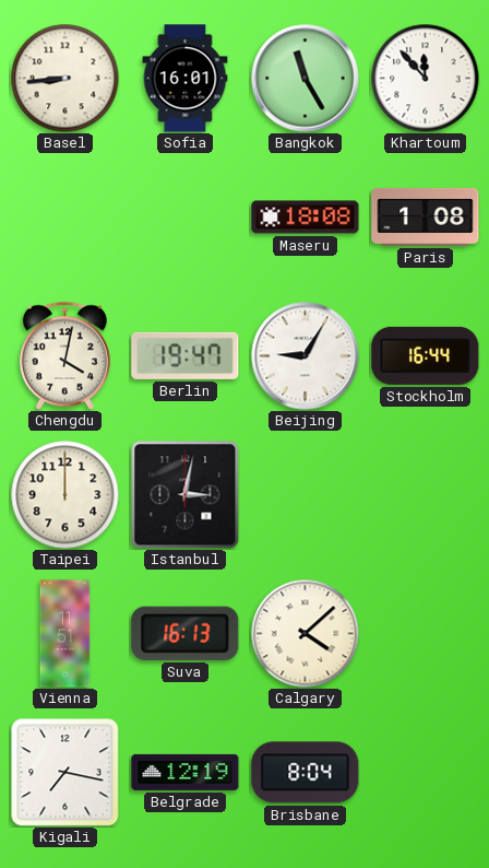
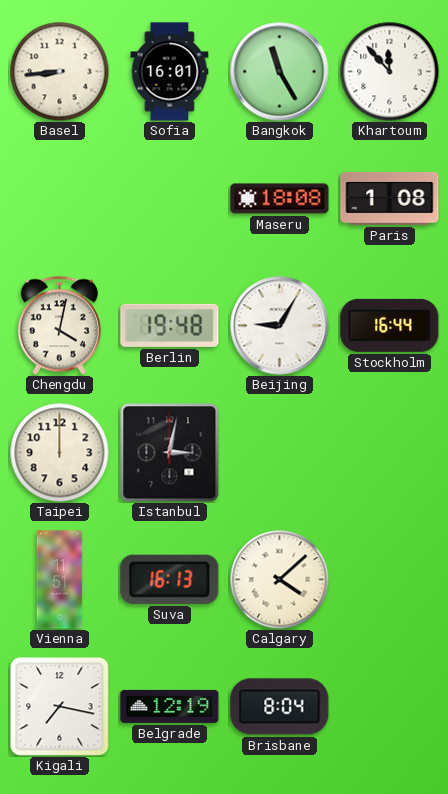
Berlin: 19:47 -> 19:48 (170, 325)
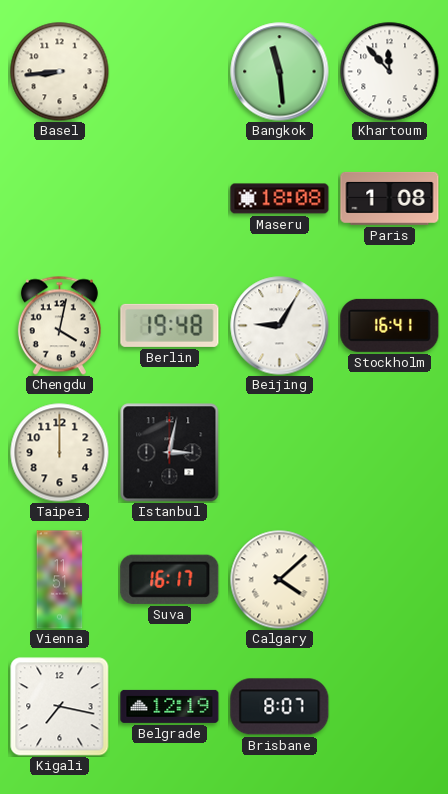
Sofia: 16:01 -> none (170, 72)
Bangkok: 11:25 -> 11:29 (280, 72)
Stockholm: 16:44 -> 16:41 (390, 325)
Suva: 16:13 -> 16:17 (170, 579)
Brisbane: 8:04 -> 8:07 (280, 707)
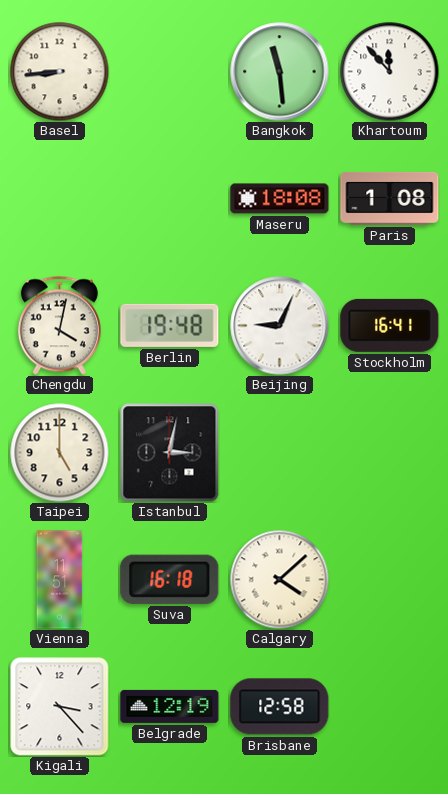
Beijing: 9:05 -> 9:04 (280, 326)
Taipei: 12:00 -> 5:00 (60, 453)
Suva: 16:17 -> 16:18 (170, 579)
Kigali: 7:17 -> 3:23 (59, 706)
Brisbane: 8:07 -> 12:58 (280, 707)
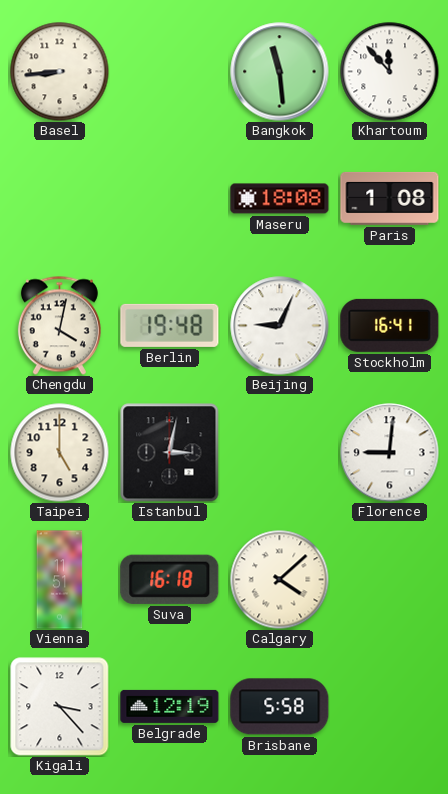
Florence: none -> 9:01 (390, 453)
Brisbane: 12:58 -> 5:58 (280, 707)
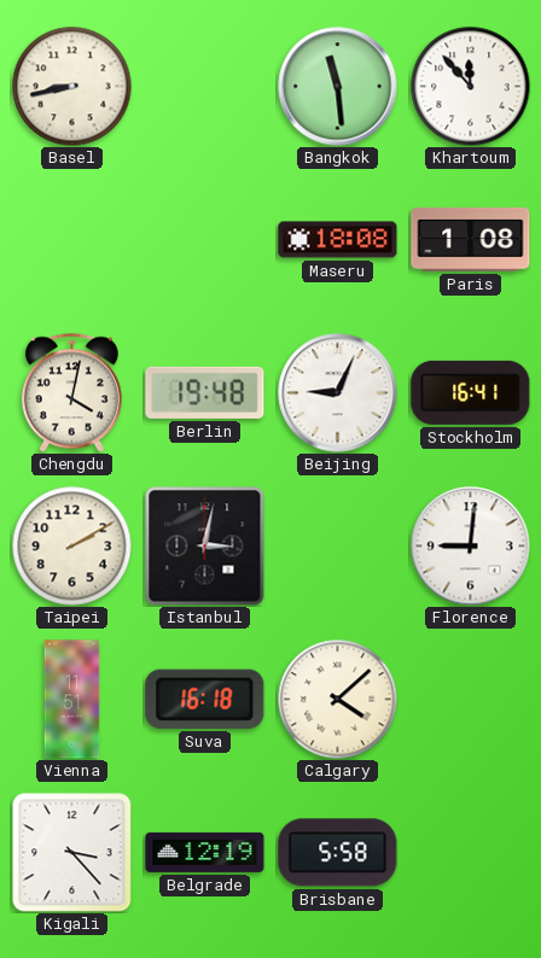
Basel: 8:44 -> 8:43 (72, 87)
Taipei: 5:00 -> 2:10 (72, 547)
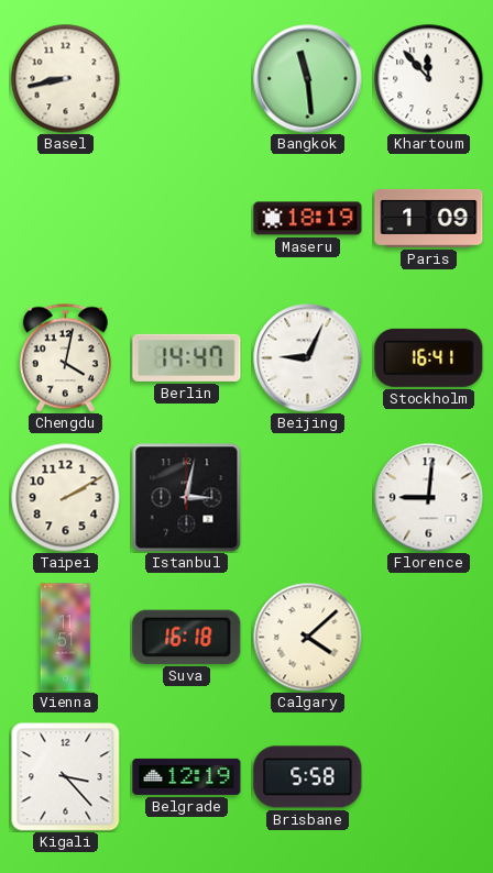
Maseru: 18:08 -> 18:19 (308, 219)
Paris: 1:08 -> 1:09 (429, 218)
Berlin: 19:48 -> 14:47 (187, 357)
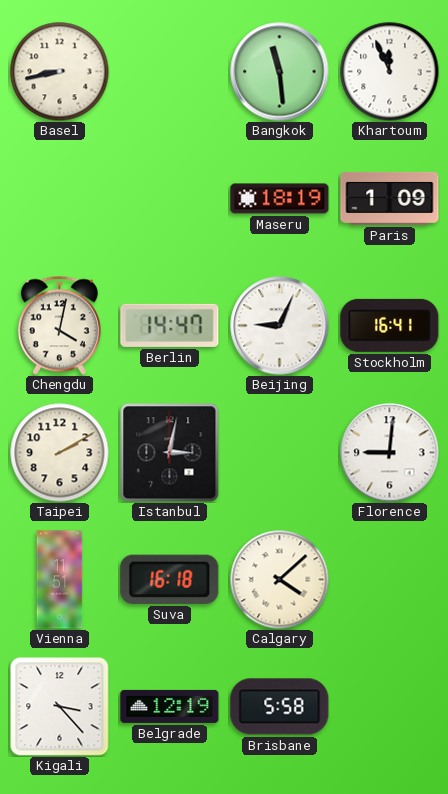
Khartoum: 11:53 -> 11:56 (390, 72)
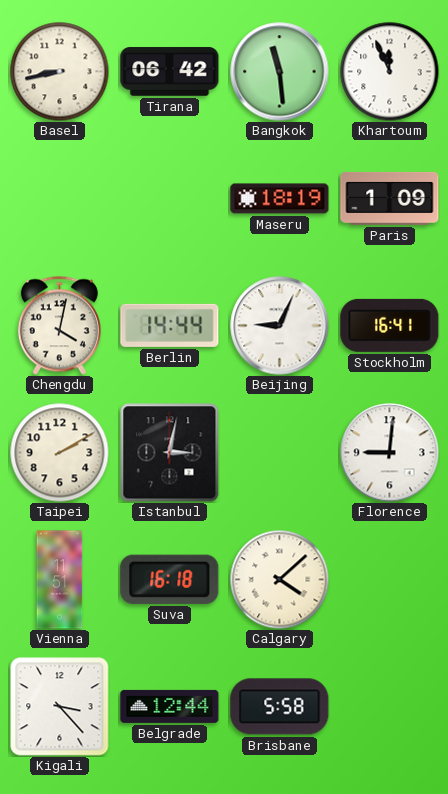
Tirana: none -> 06:42 (170, 72)
Berlin: 14:47 -> 14:44 (170, 325)
Belgrade: 12:19 -> 12:44 (170, 706)
